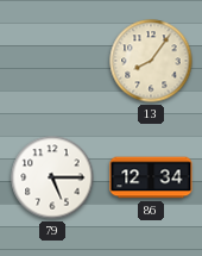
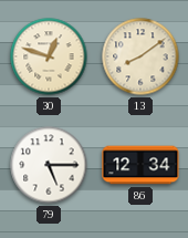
30: none -> 12:48 (49, 56)
13: 8:06 -> 8:09 (140, 56)
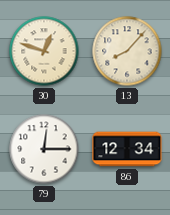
13: 8:09 -> 8:07 (127, 51)
79: 5:15 -> 12:15 (44, 149)
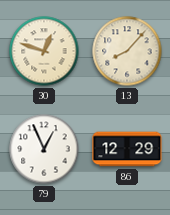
79: 12:15 -> 12:56 (44, 149)
86: 12:34 -> 12:29 (127, 149)
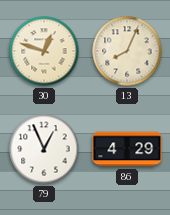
13: 8:07 -> 8:04 (127, 51)
86: 12:29 -> 4:29 (127, 149)
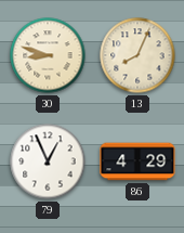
30: 12:48 -> 8:48 (48, 55)
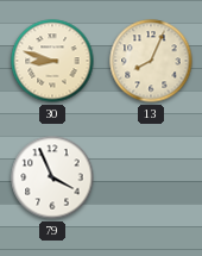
79: 12:56 -> 3:56 (52, 177)
86: 4:29 -> none (137, 161)
